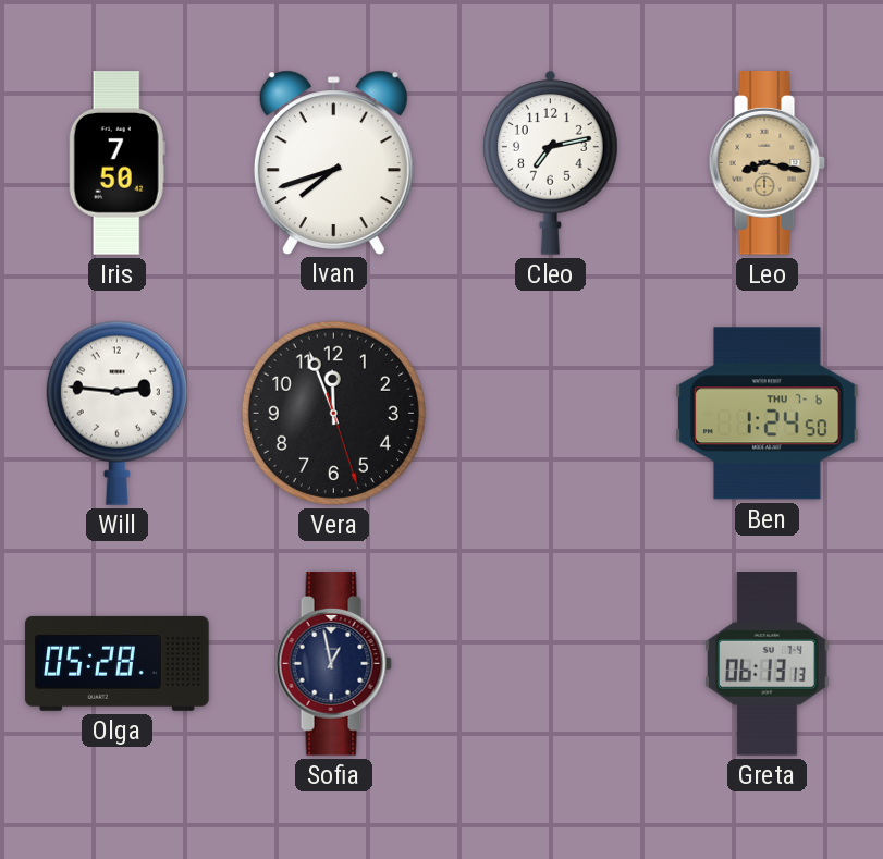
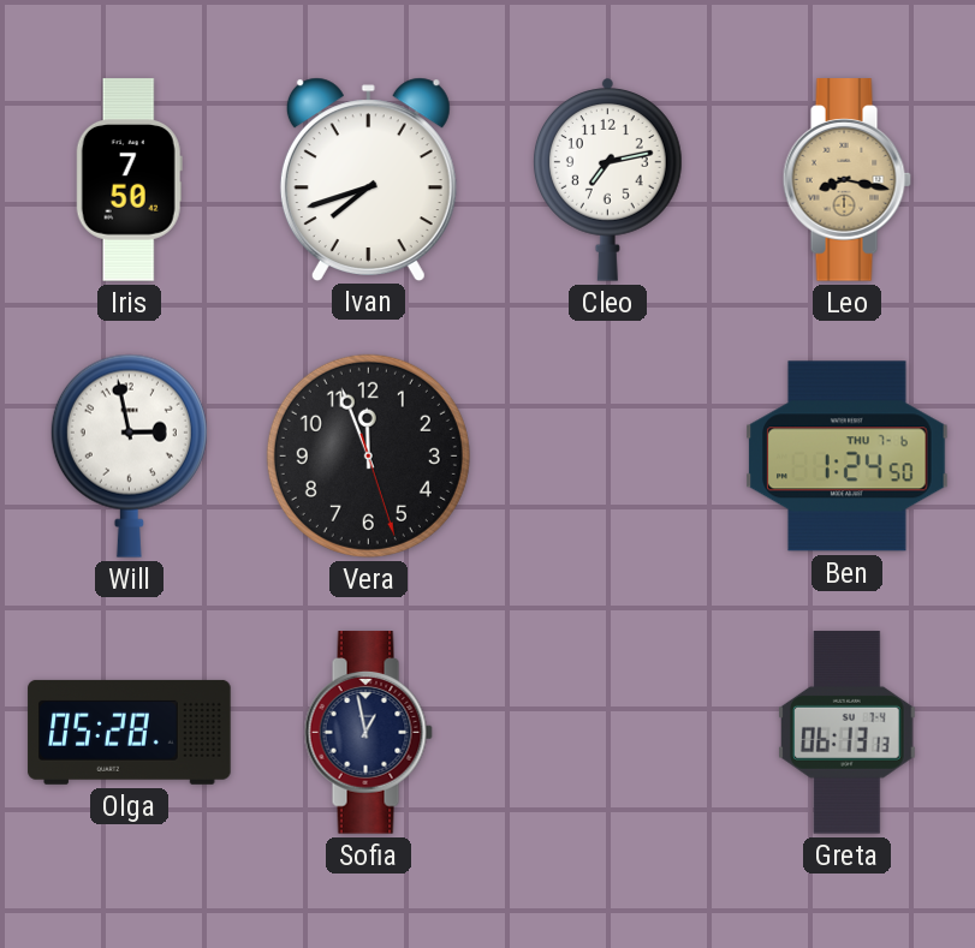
Will: 2:46 -> 2:58 (129, 455)
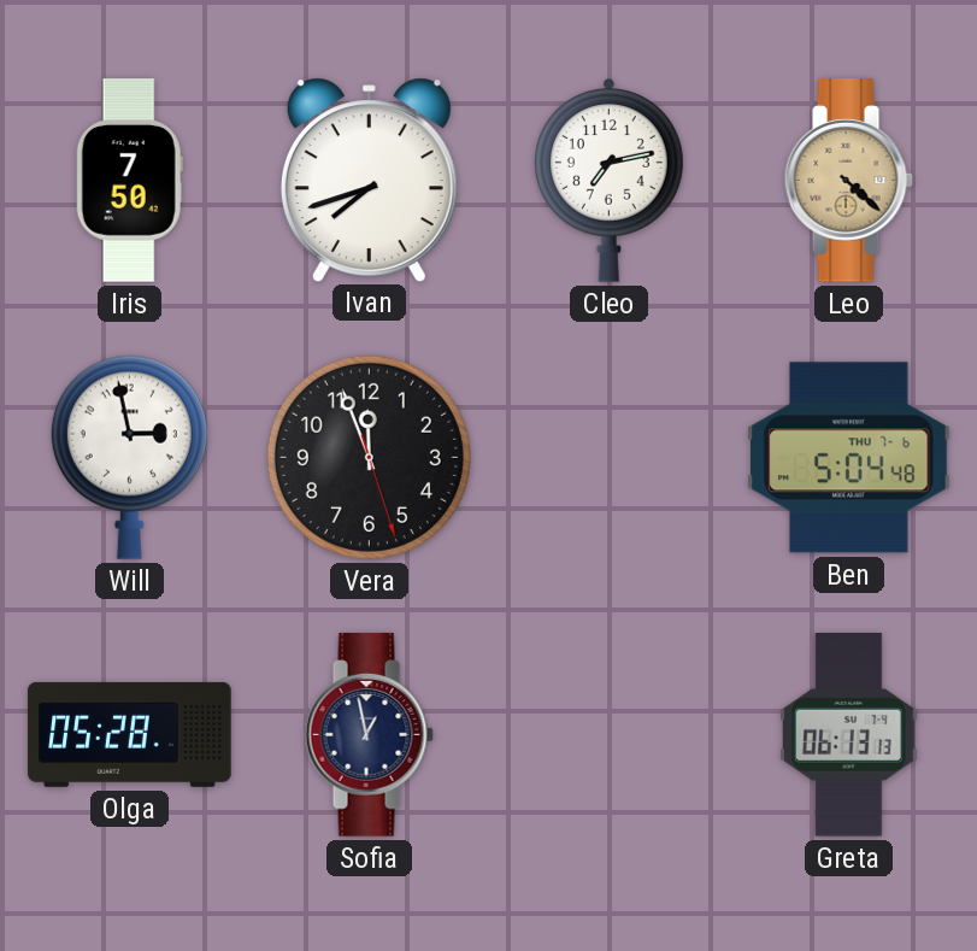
Leo: 8:17 -> 4:22 (848, 181)
Ben: 1:24 -> 5:04 (849, 458)
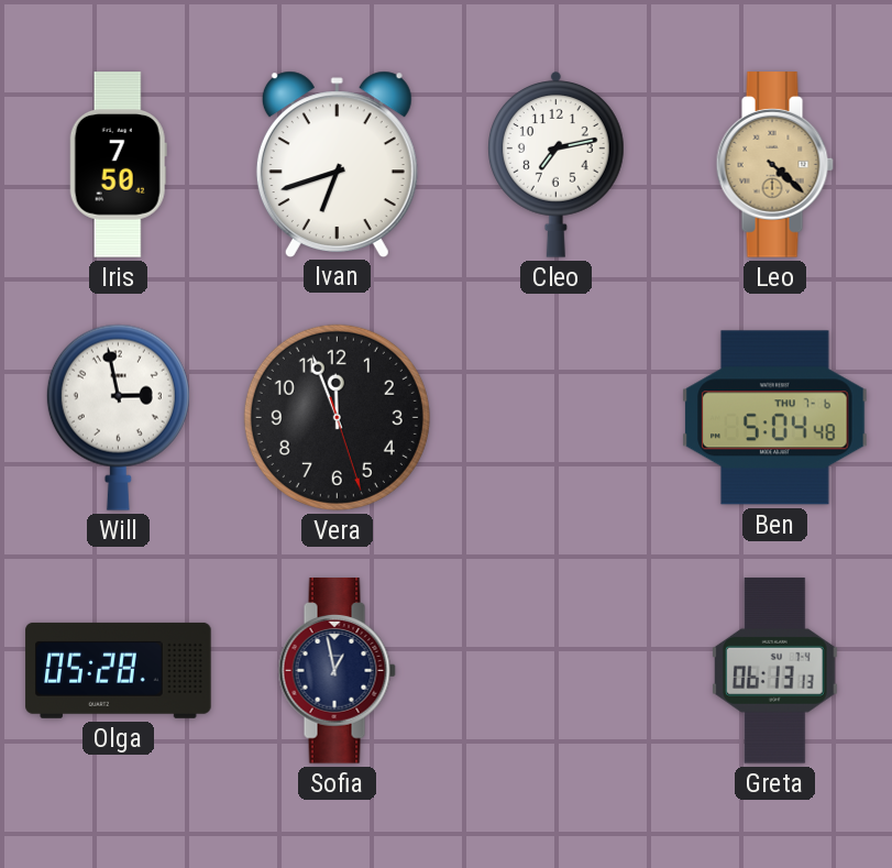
Ivan: 7:42 -> 6:42 (337, 164)
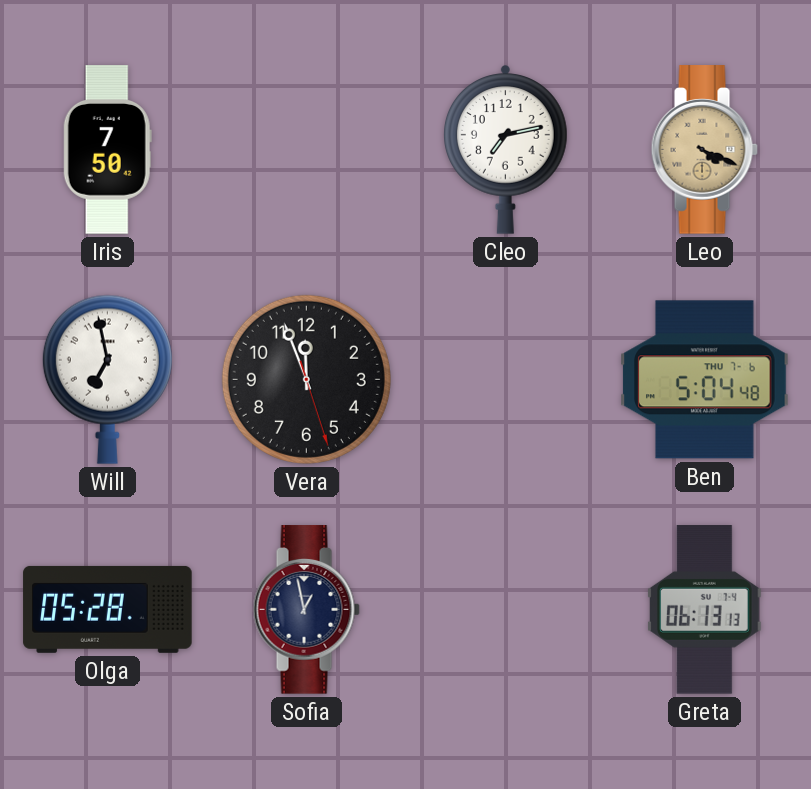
Ivan: 6:42 -> none (337, 164)
Leo: 4:22 -> 4:19 (704, 150)
Will: 2:58 -> 6:58 (107, 379)
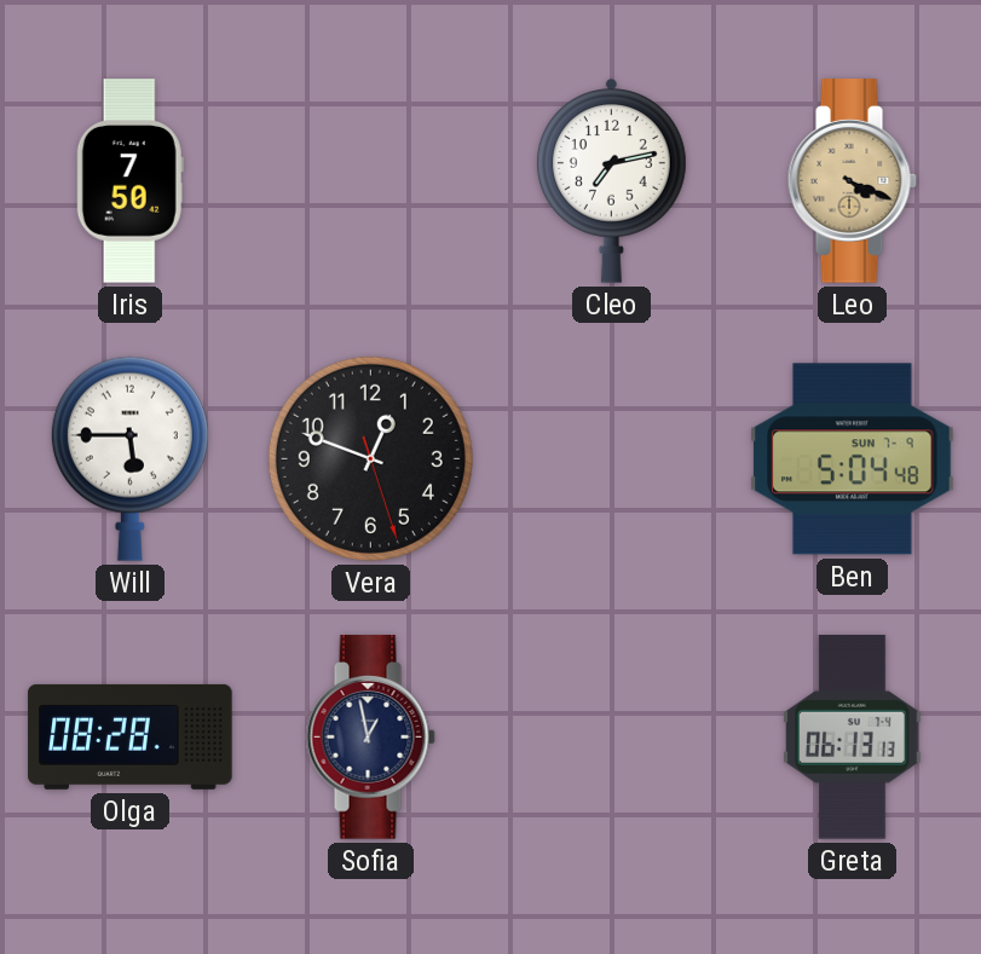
Will: 6:58 -> 5:45 (129, 458)
Vera: 11:56 -> 12:48 (370, 458)
Ben date: THU 7-6 -> SUN 7-9 (853, 459)
Olga: 05:28 -> 08:28 (131, 736)
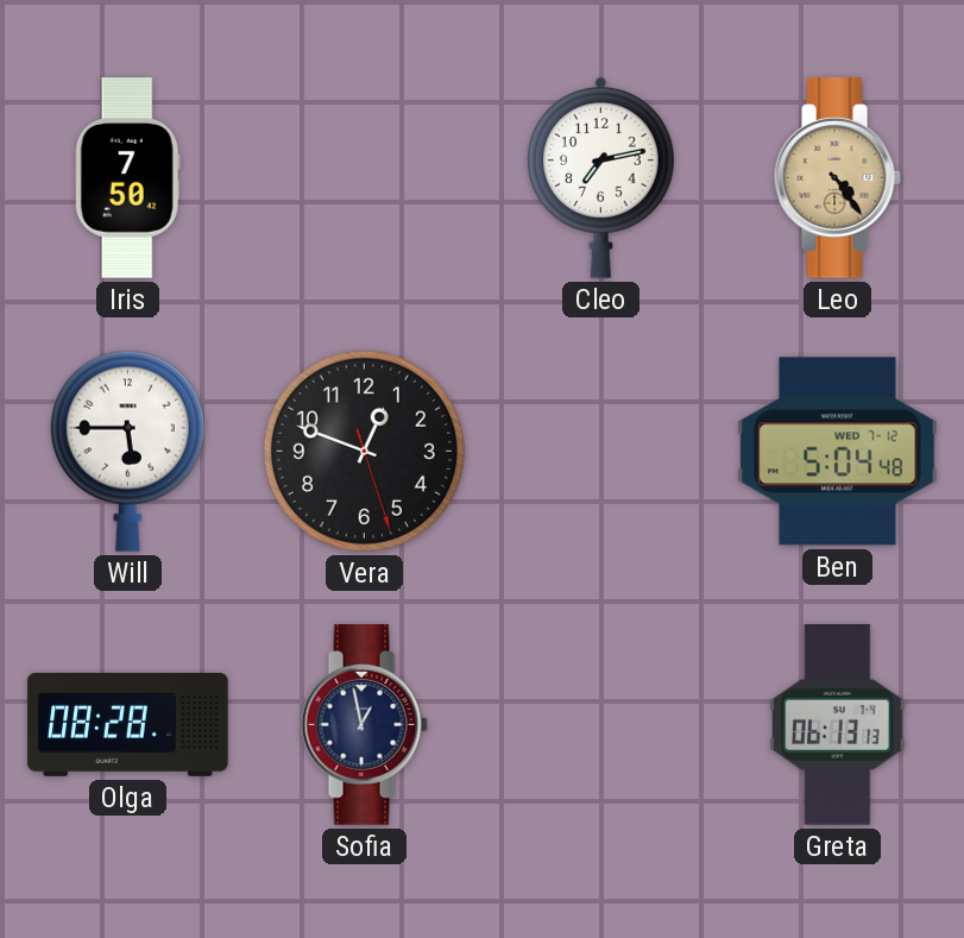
Leo: 4:19 -> 4:24 (837, 178)
Ben date: SUN 7-9 -> WED 7-12 (838, 452)
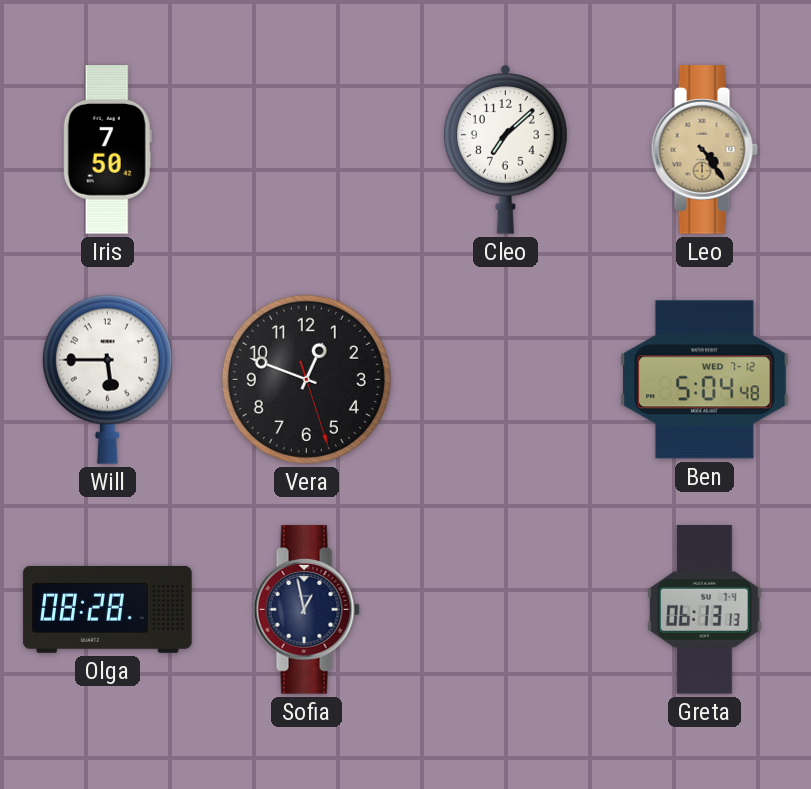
Cleo: 7:13 -> 7:08 (506, 150)
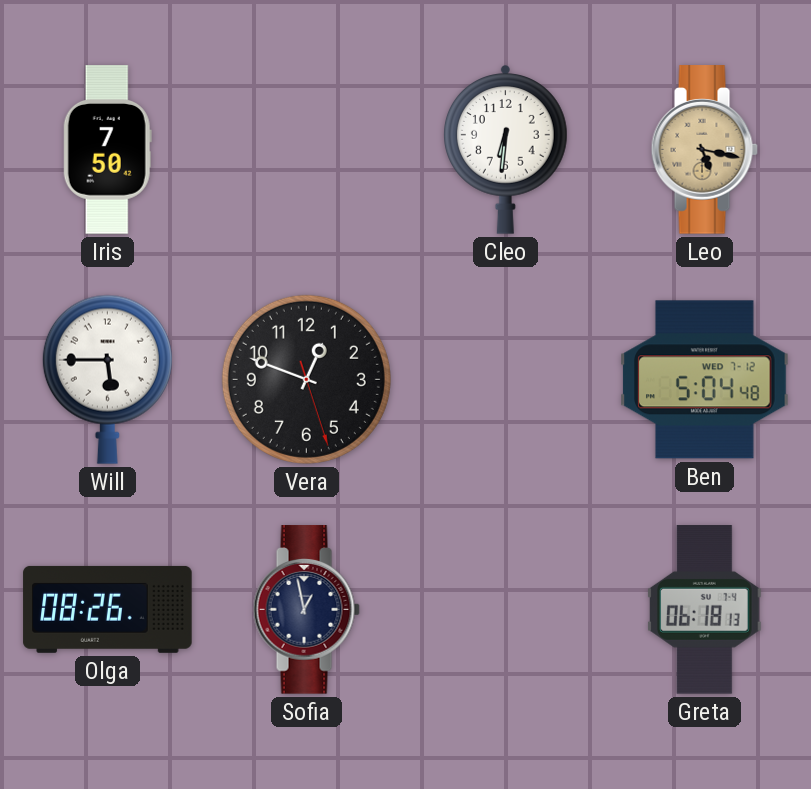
Cleo: 7:08 -> 6:31 (506, 150)
Leo: 4:24 -> 5:17 (704, 150)
Olga: 08:28 -> 08:26 (108, 609)
Greta: 06:13 -> 06:18 (704, 610)
